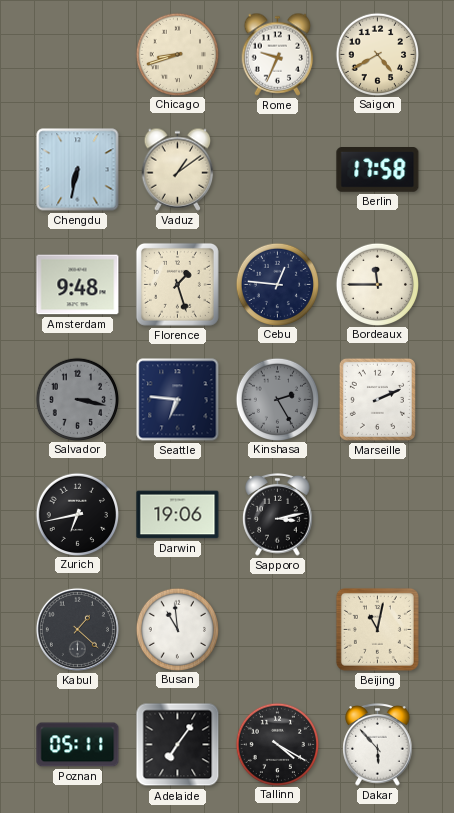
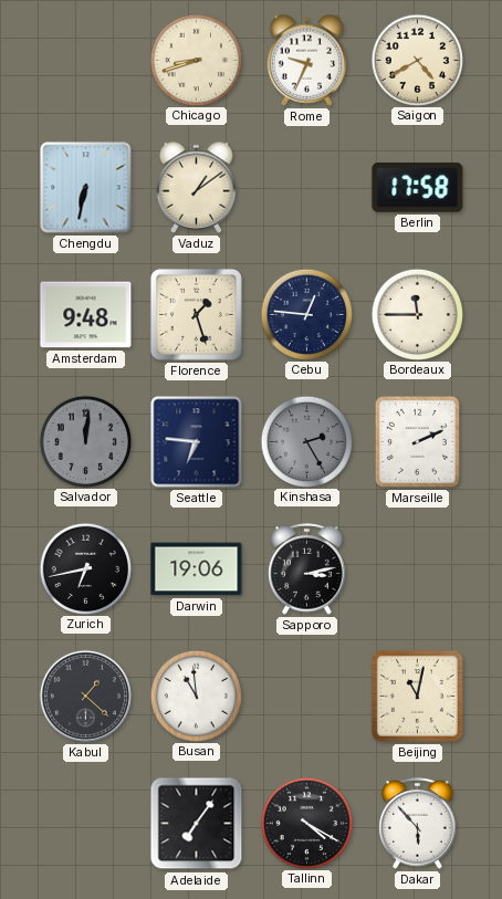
Salvador: 3:17 -> 12:01 (85, 441)
Poznan: 05:11 -> none (78, 745)
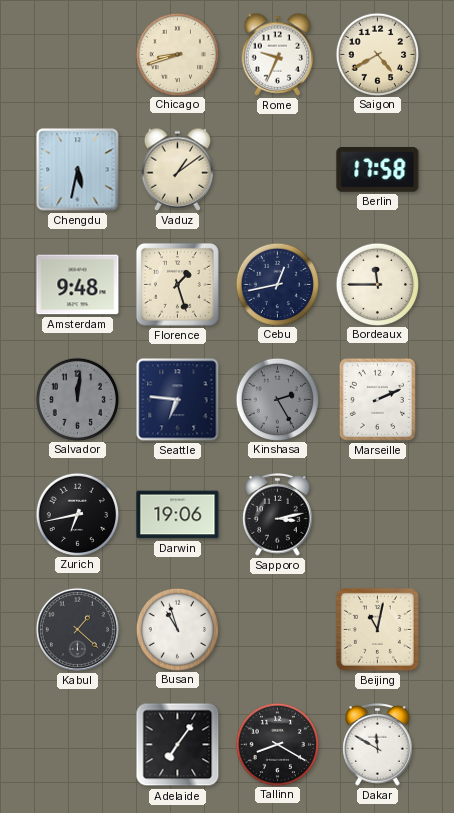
Chengdu: 6:32 -> 5:32 (78, 170)
Cebu: 12:46 -> 12:43 (277, 284)
Busan: 10:59 -> 10:57 (177, 629)
Tallinn: 4:20 -> 8:20 (277, 744)
Dakar: 5:53 -> 11:50 (378, 745)
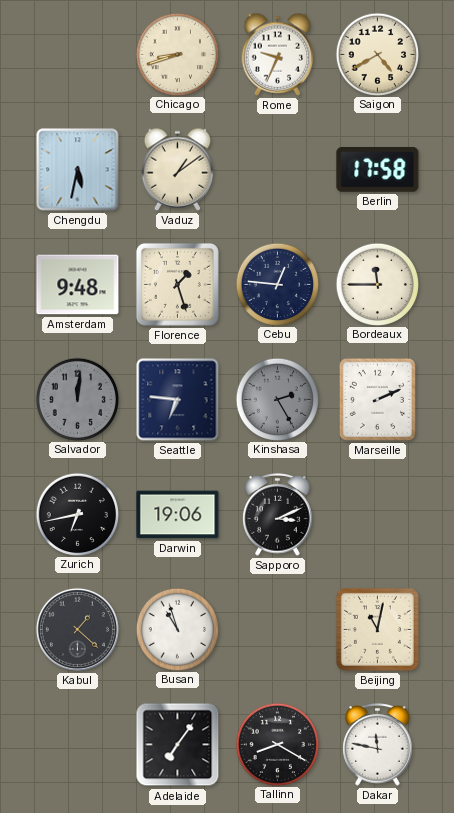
Cebu: 12:43 -> 12:46 (277, 284)
Sapporo: 3:13 -> 3:11 (278, 515)
Dakar: 11:50 -> 11:47 (378, 745)
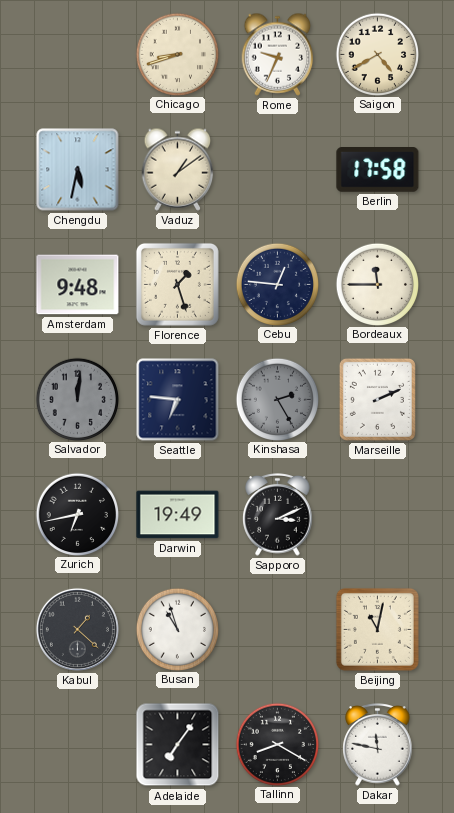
Darwin: 19:06 -> 19:49 (178, 515)
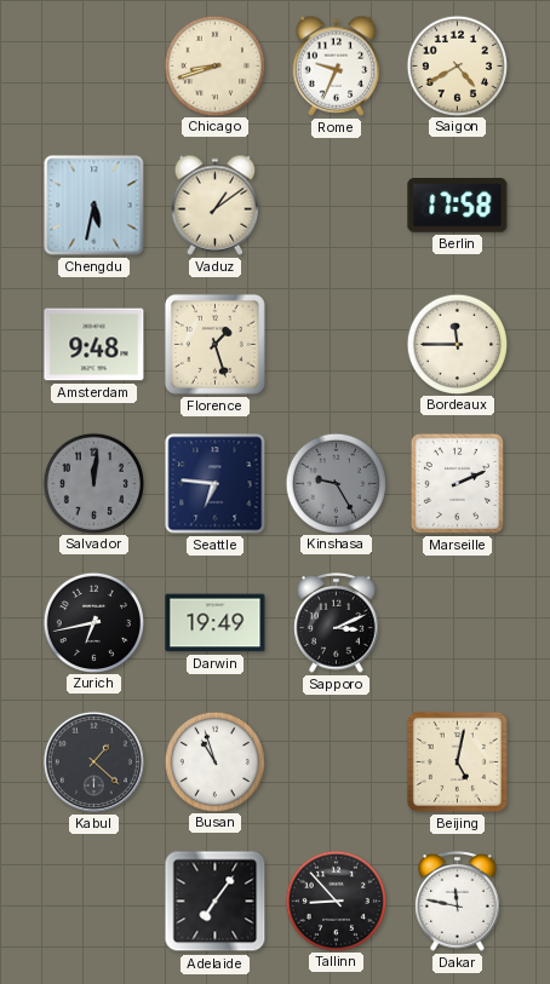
Cebu: 12:46 -> none (277, 284)
Kinshasa: 2:25 -> 9:25 (336, 483)
Beijing: 11:02 -> 5:02 (457, 761)
Tallinn: 8:20 -> 8:53 (336, 900)
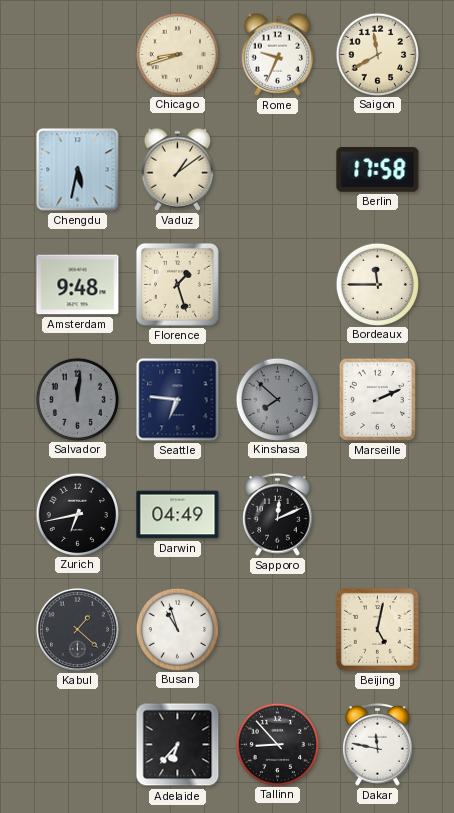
Saigon: 4:40 -> 11:40 (377, 54)
Kinshasa: 9:25 -> 7:52 (277, 399)
Darwin: 19:49 -> 04:49 (178, 515)
Sapporo: 3:11 -> 12:11 (278, 515)
Adelaide: 7:06 -> 6:37 (178, 745)
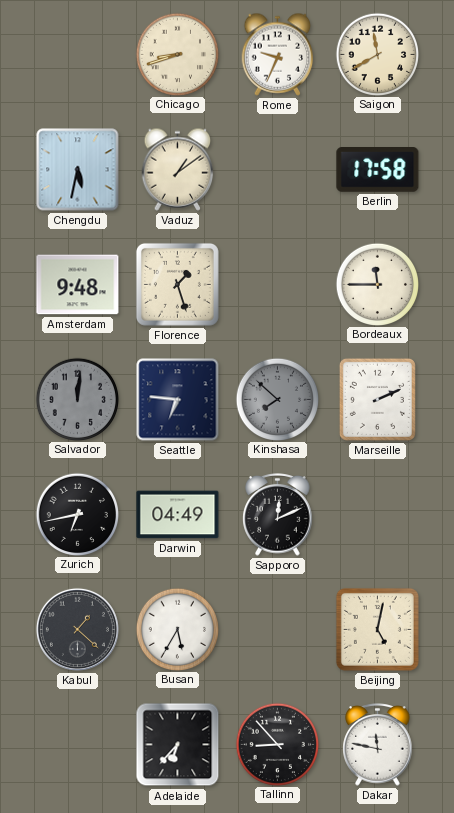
Busan: 10:57 -> 5:35 (177, 629)
